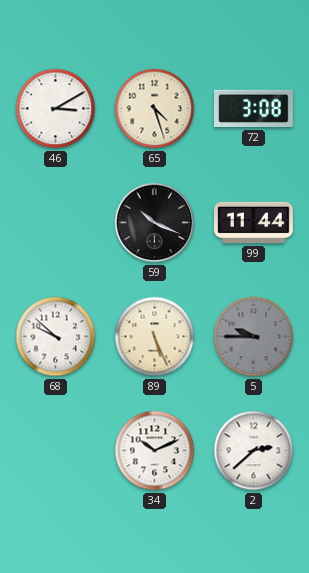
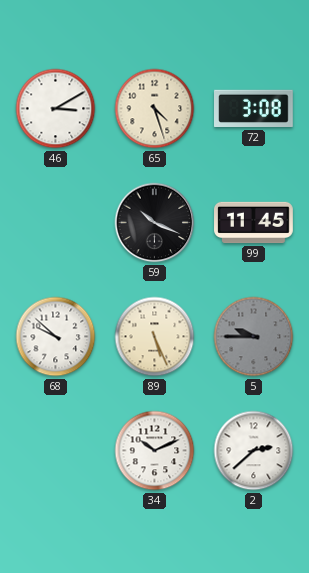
99: 11:44 -> 11:45 (254, 223)
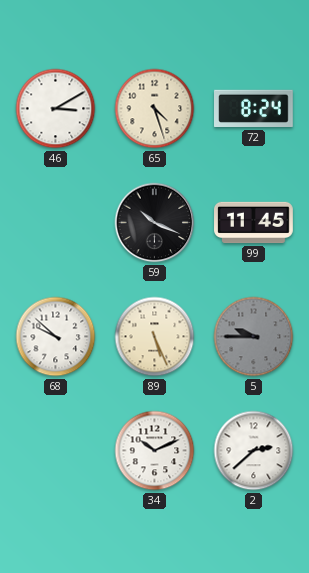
72: 3:08 -> 8:24 (254, 109)
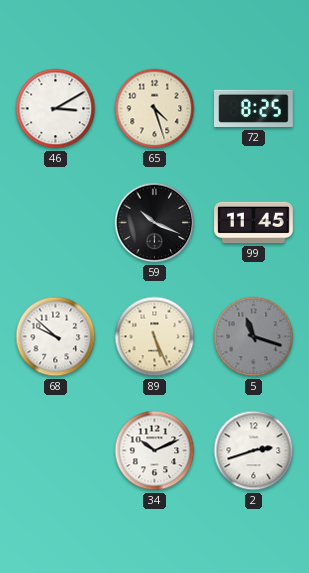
72: 8:24 -> 8:25 (254, 109)
5: 9:45 -> 11:18 (254, 337)
2: 2:38 -> 2:42 (254, 451)
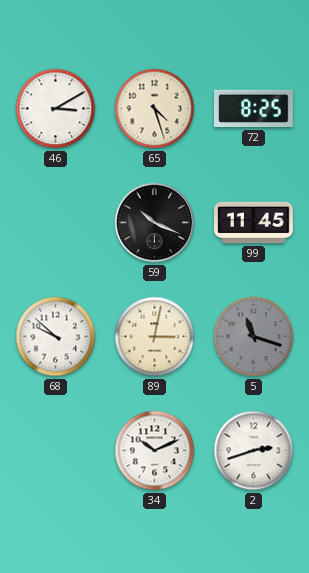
89: 5:26 -> 3:02 (155, 337)
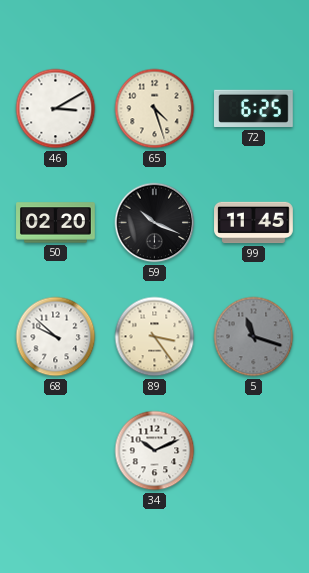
72: 8:25 -> 6:25 (254, 109)
50: none -> 02:20 (56, 223)
89: 3:02 -> 3:24 (155, 337)
2: 2:42 -> none (254, 451)
